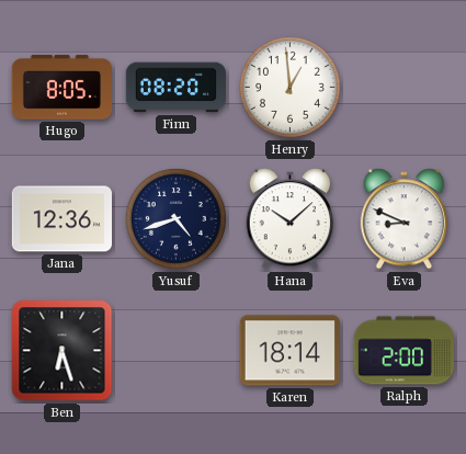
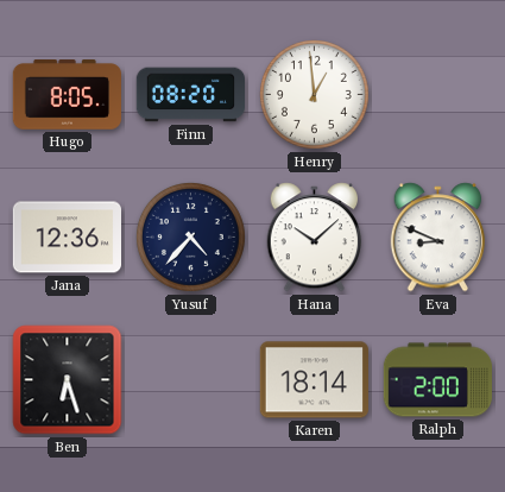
Yusuf: 4:42 -> 4:37 (190, 236)
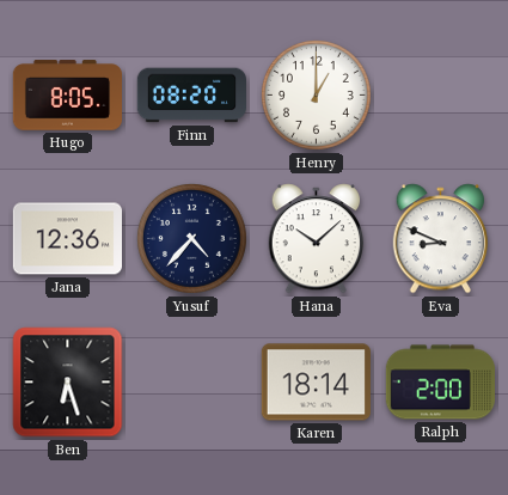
Henry: 12:59 -> 1:00 (316, 94)
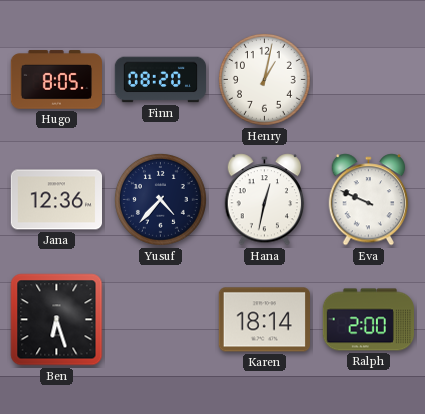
Henry: 1:00 -> 1:02 (264, 79)
Hana: 10:08 -> 12:32 (265, 200)
Eva: 8:49 -> 9:49 (369, 200)
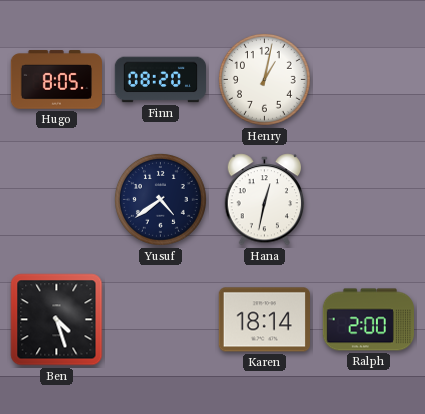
Jana: 12:36 -> none (56, 200)
Yusuf: 4:37 -> 4:39 (160, 199)
Eva: 9:49 -> none (369, 200)
Ben: 6:27 -> 4:27 (57, 320)
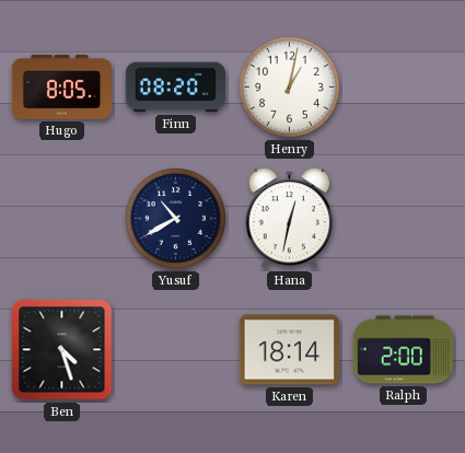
Yusuf: 4:39 -> 10:40 (175, 218)
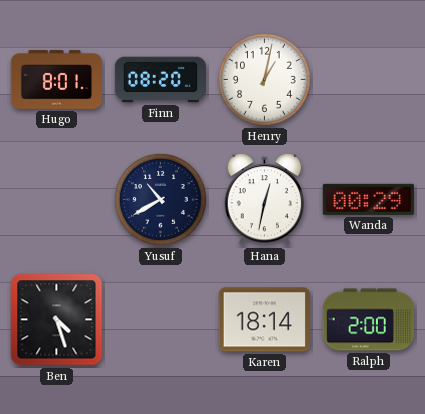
Hugo: 8:05 -> 8:01 (56, 80)
Wanda: none -> 00:29 (368, 199)
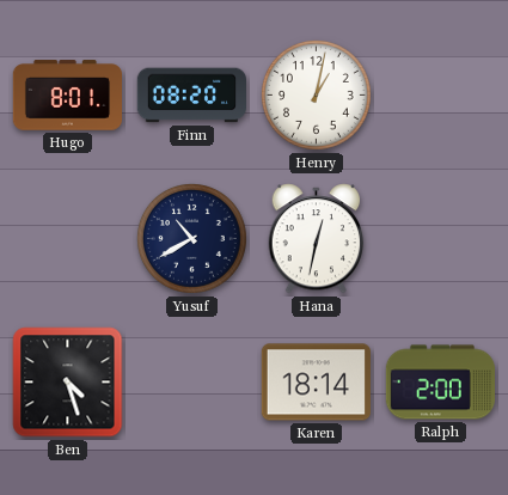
Wanda: 00:29 -> none (368, 199)
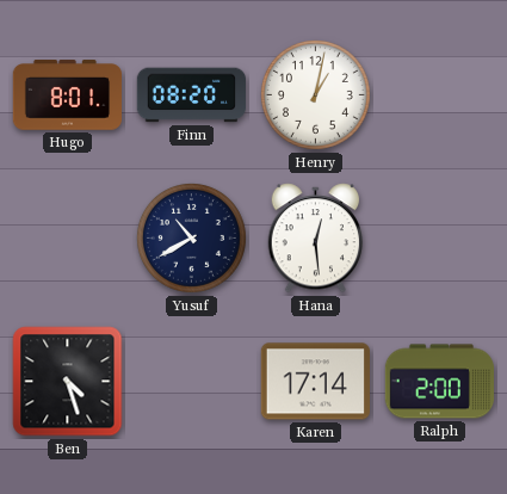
Hana: 12:32 -> 12:29 (316, 239)
Karen: 18:14 -> 17:14 (315, 382)
